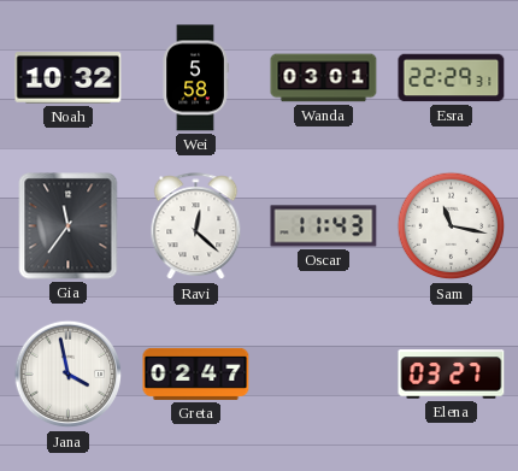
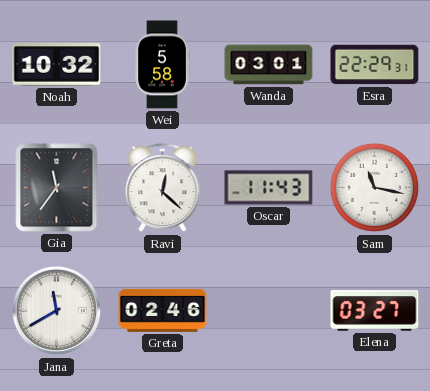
Jana: 3:58 -> 11:40 (57, 311)
Greta: 02:47 -> 02:46 (163, 310)
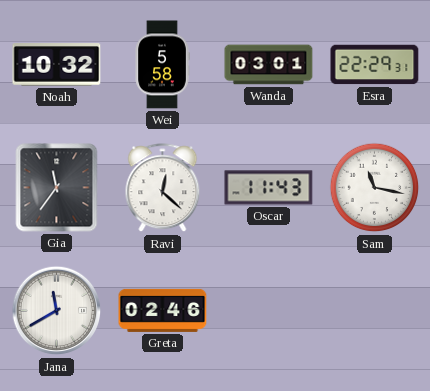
Elena: 03:27 -> none (375, 311)
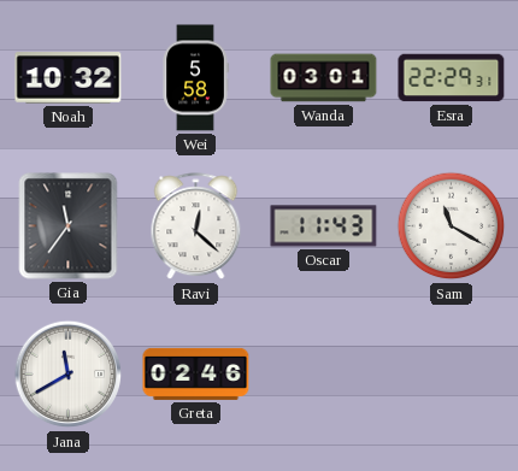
Sam: 11:17 -> 11:20 (452, 226)
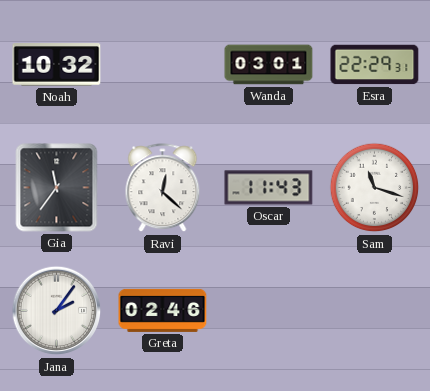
Wei: 5:58 -> none (195, 78)
Sam: 11:20 -> 11:18 (375, 188)
Jana: 11:40 -> 2:06 (57, 311)
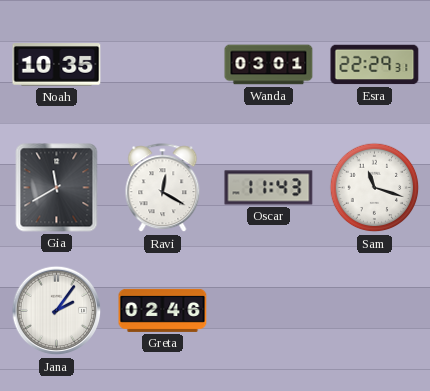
Noah: 10:32 -> 10:35 (57, 65)
Gia: 11:36 -> 11:40 (57, 188)
Ravi: 12:22 -> 12:20 (163, 188)
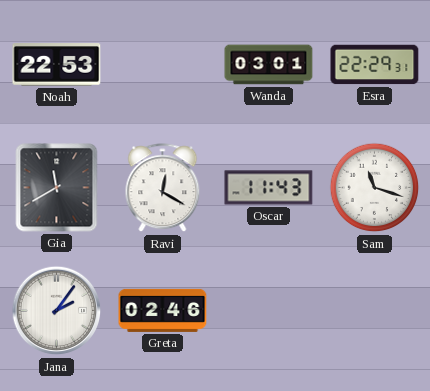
Noah: 10:35 -> 22:53 (57, 65)
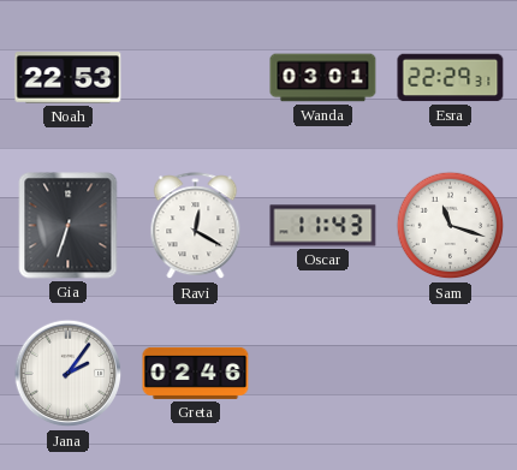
Gia: 11:40 -> 6:33 (69, 226)
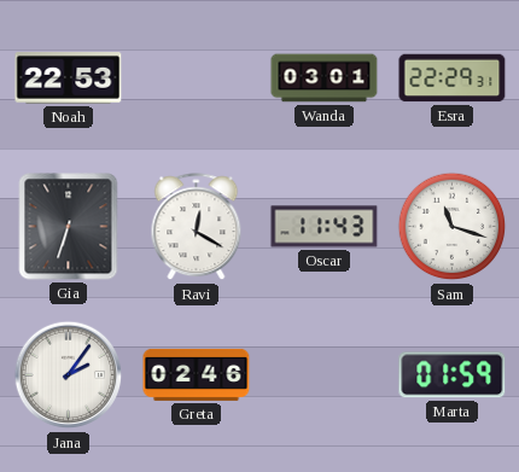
Marta: none -> 01:59 (453, 375)
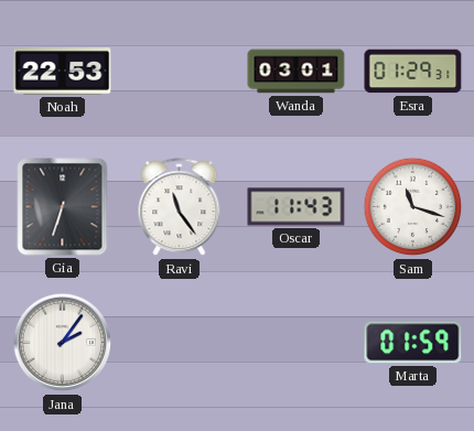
Esra: 22:29 -> 01:29 (413, 72)
Ravi: 12:20 -> 11:24 (180, 207)
Greta: 02:46 -> none (197, 374)
